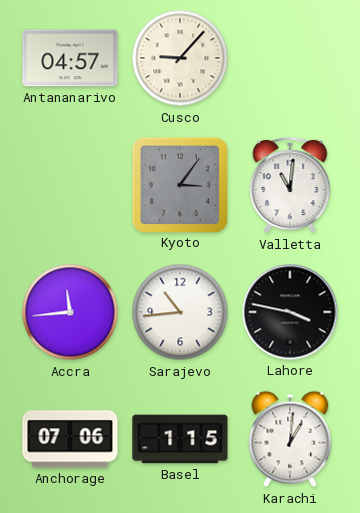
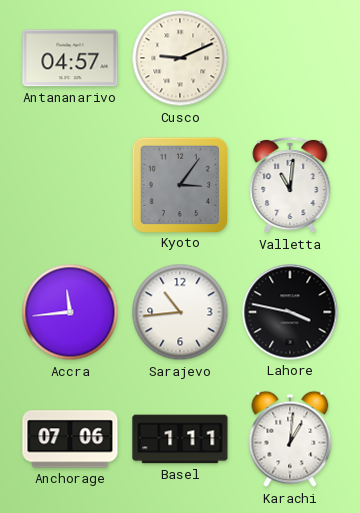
Cusco: 9:07 -> 9:11 (180, 58)
Basel: 1:15 -> 1:11 (180, 439)
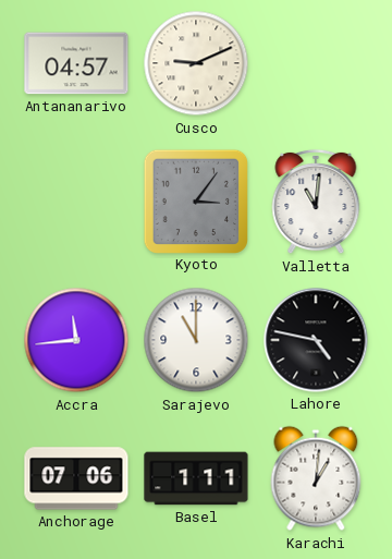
Sarajevo: 10:44 -> 11:00 (196, 340)
Lahore: 3:47 -> 4:47 (316, 340)
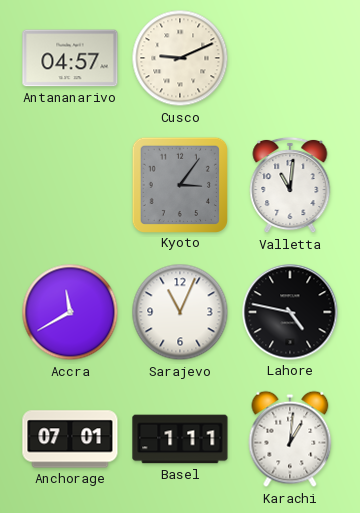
Accra: 11:44 -> 11:40 (70, 312)
Sarajevo: 11:00 -> 11:04 (180, 312)
Anchorage: 07:06 -> 07:01 (70, 439)
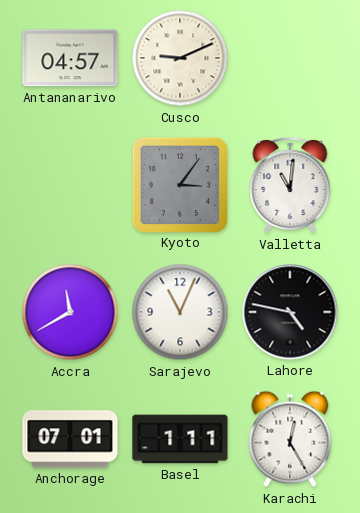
Karachi: 1:01 -> 12:25 (290, 439)
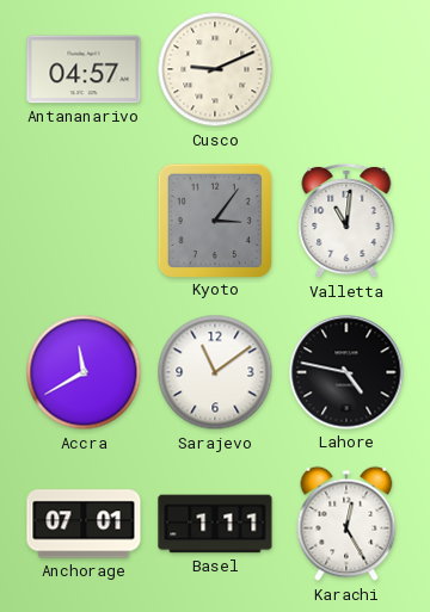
Sarajevo: 11:04 -> 11:09 (215, 372)
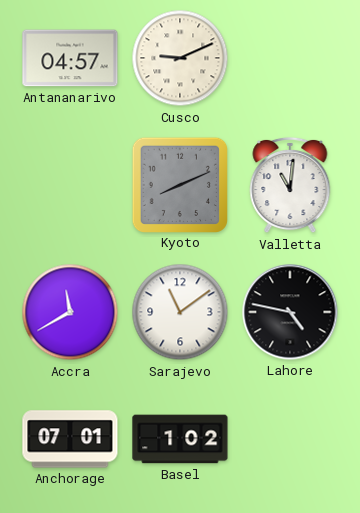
Kyoto: 3:06 -> 8:11 (179, 184)
Basel: 1:11 -> 1:02 (180, 439)
Karachi: 12:25 -> none (346, 524)
